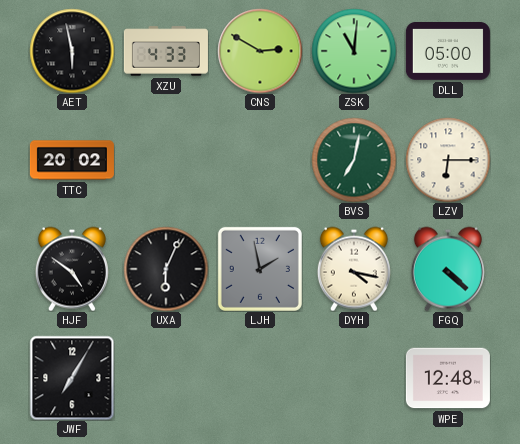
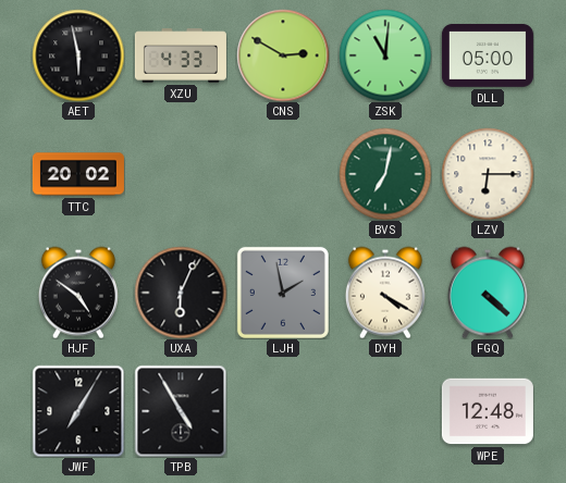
DYH: 4:17 -> 4:20 (385, 293)
TPB: none -> 4:55 (181, 411)
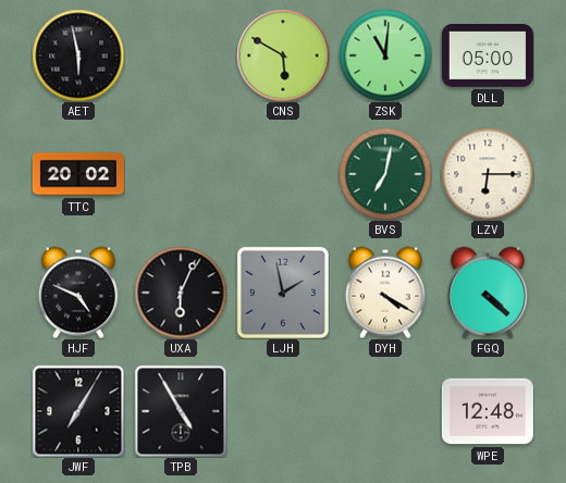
XZU: 4:33 -> none (181, 55)
CNS: 2:50 -> 5:50 (283, 55)
HJF: 4:51 -> 4:49 (78, 293)
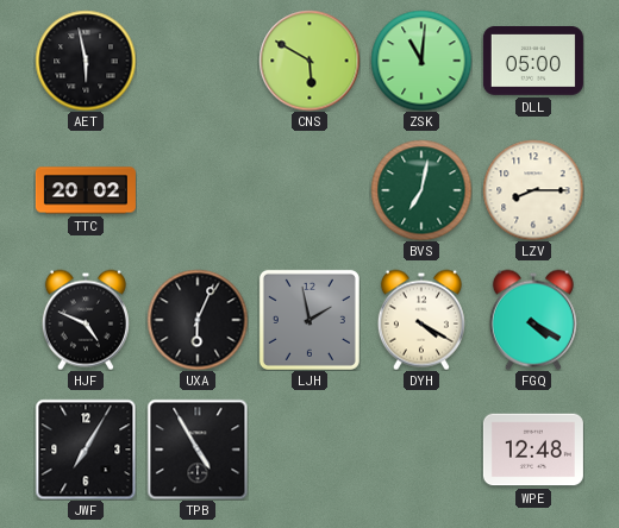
LZV: 6:15 -> 8:15 (533, 190)
FGQ: 4:22 -> 4:20 (533, 320)
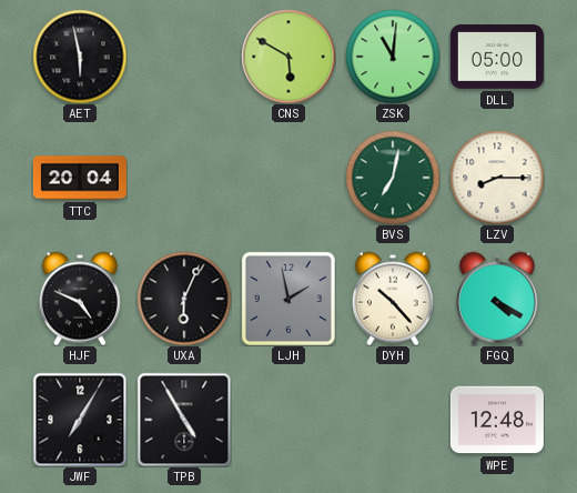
TTC: 20:02 -> 20:04 (80, 178)
DYH: 4:20 -> 10:23 (393, 299)
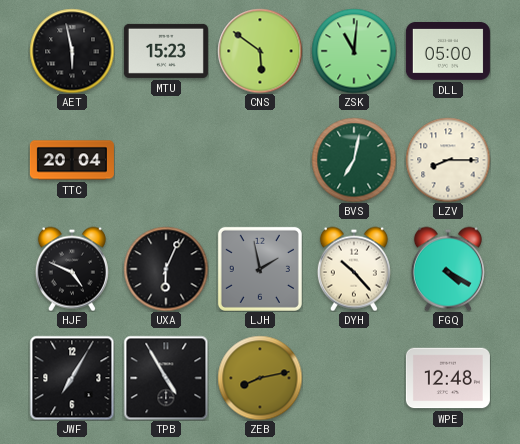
MTU: none -> 15:23 (166, 51)
CNS: 5:50 -> 5:51 (260, 51)
ZEB: none -> 8:13 (260, 378)
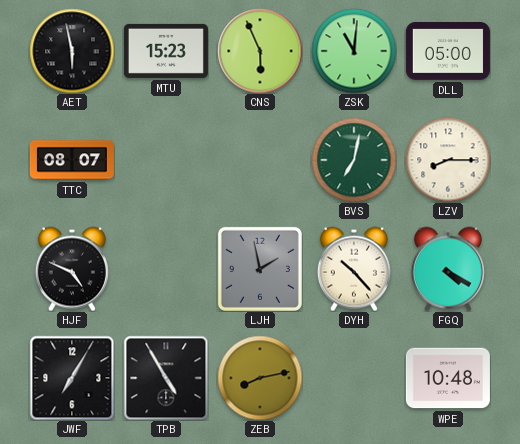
CNS: 5:51 -> 5:56 (260, 51)
TTC: 20:04 -> 08:07 (72, 160)
UXA: 6:04 -> none (166, 269)
WPE: 12:48 -> 10:48 (448, 378)
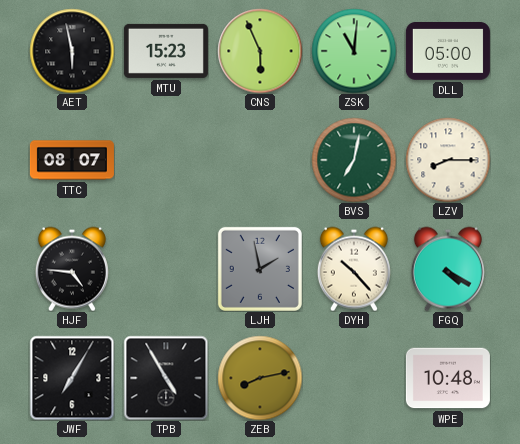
HJF: 4:49 -> 4:46 (72, 269)
